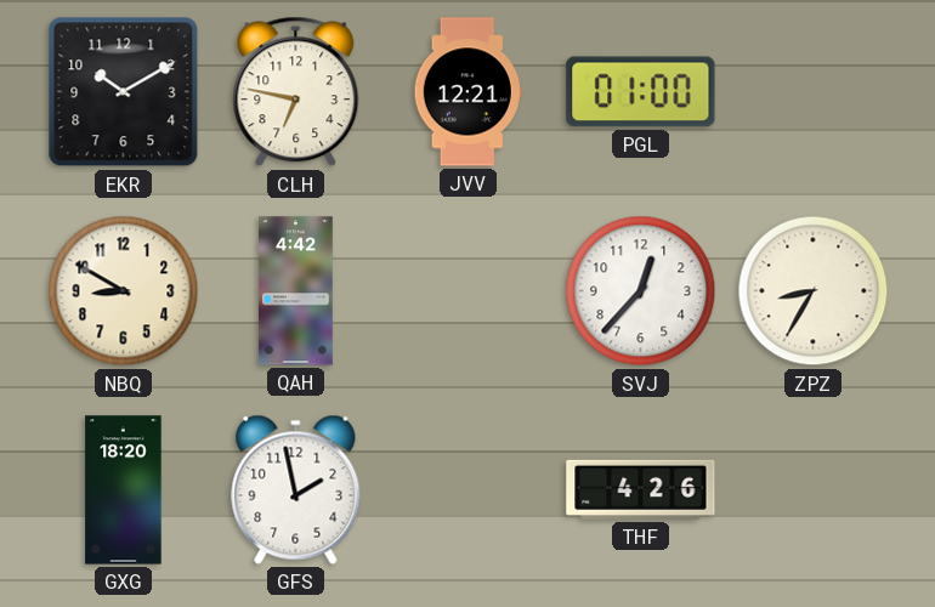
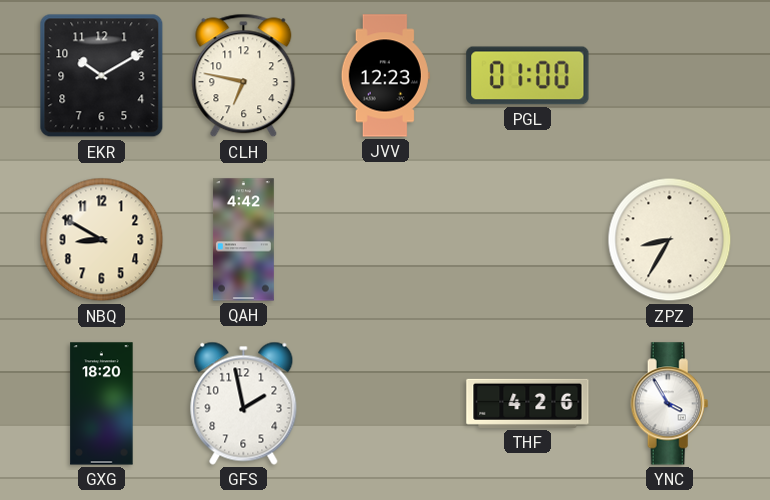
JVV: 12:21 -> 12:23 (385, 76)
SVJ: 12:37 -> none (641, 291)
YNC: none -> 3:55 (670, 404)
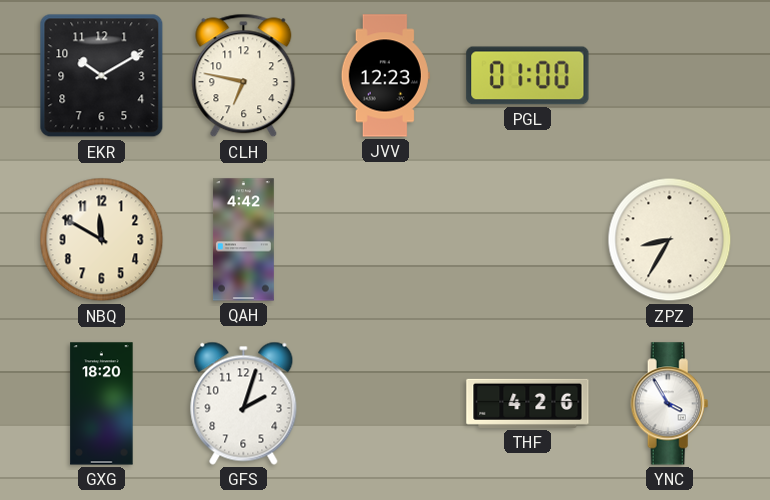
NBQ: 8:50 -> 11:50 (102, 240)
GFS: 1:58 -> 2:03 (244, 403)
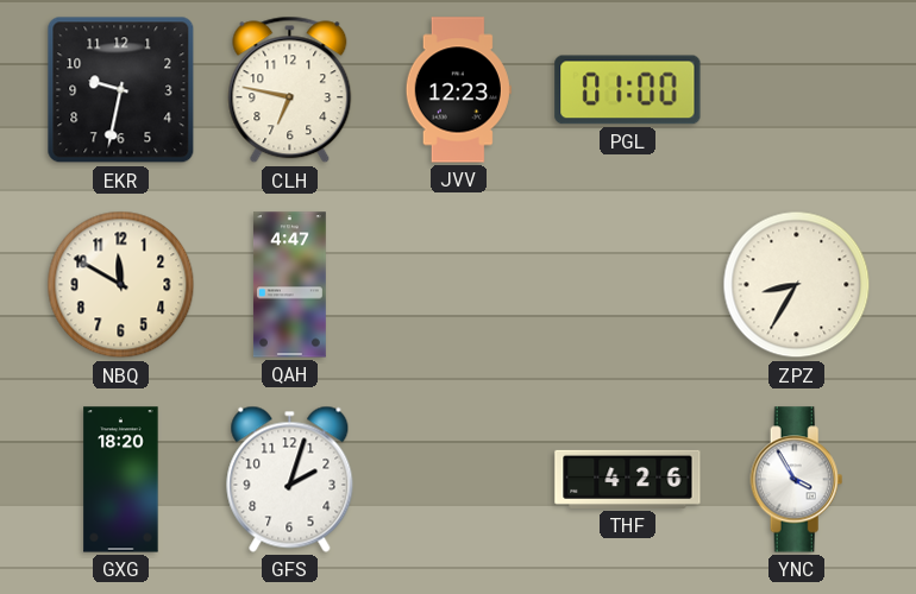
EKR: 10:10 -> 9:32 (121, 90)
QAH: 4:42 -> 4:47 (289, 285)
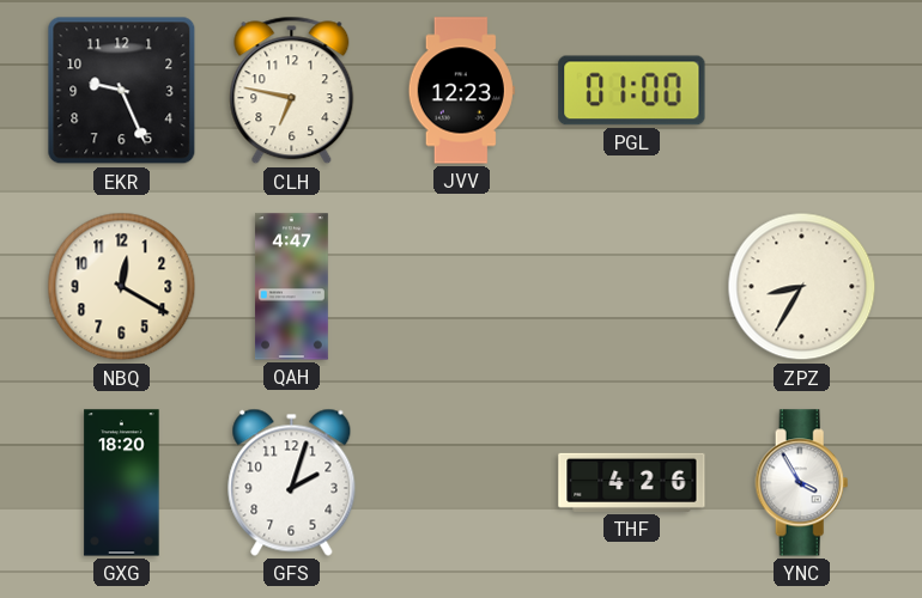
EKR: 9:32 -> 9:26 (122, 91)
NBQ: 11:50 -> 12:20 (122, 287)
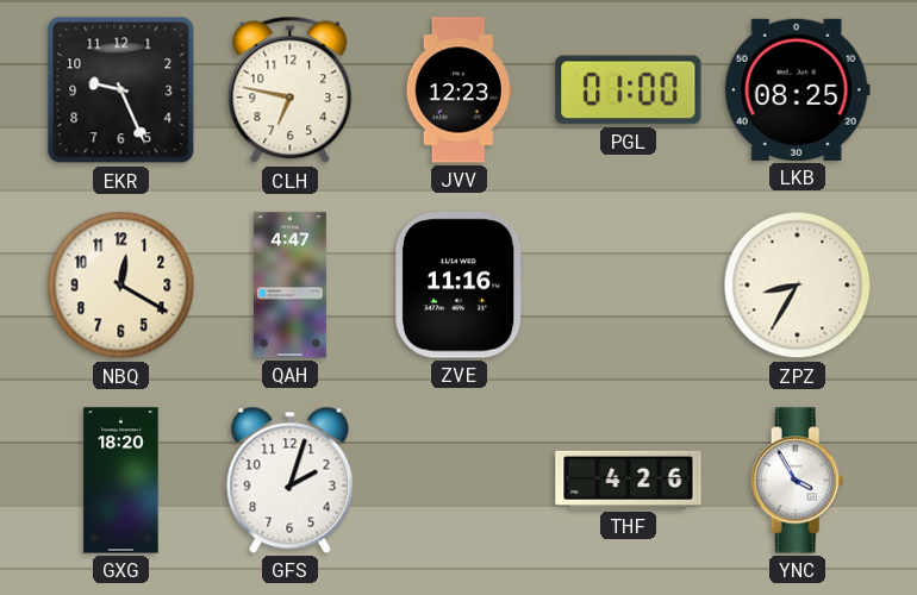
LKB: none -> 08:25 (797, 89)
ZVE: none -> 11:16 (458, 286)
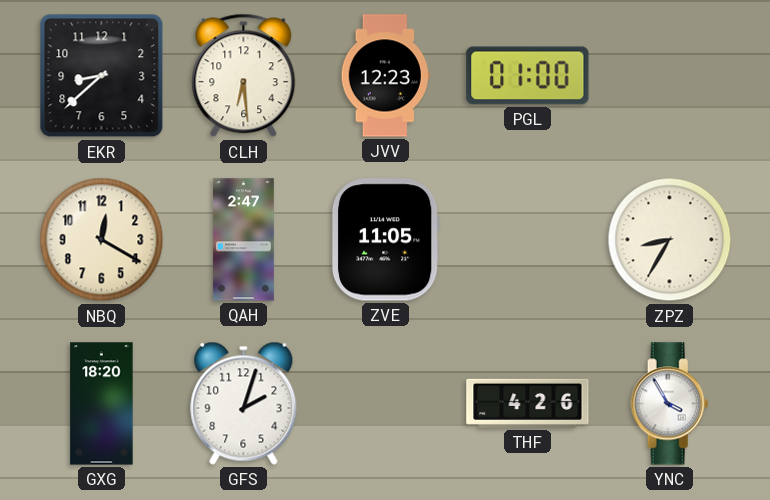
EKR: 9:26 -> 8:38 (102, 76)
CLH: 6:47 -> 6:29 (244, 76)
LKB: 08:25 -> none (797, 89)
QAH: 4:47 -> 2:47 (243, 240)
ZVE: 11:16 -> 11:05 (385, 240)
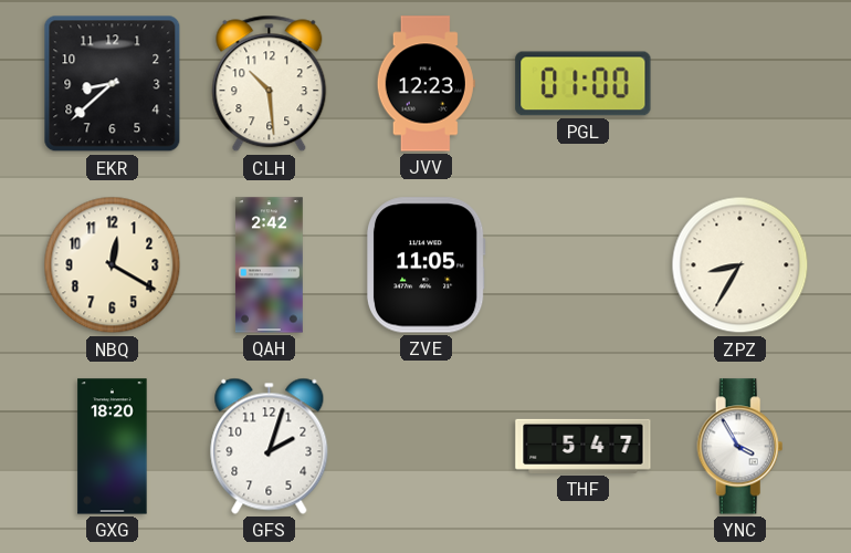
CLH: 6:29 -> 10:29 (270, 84)
QAH: 2:47 -> 2:42 (269, 265)
THF: 4:26 -> 5:47 (584, 446)
